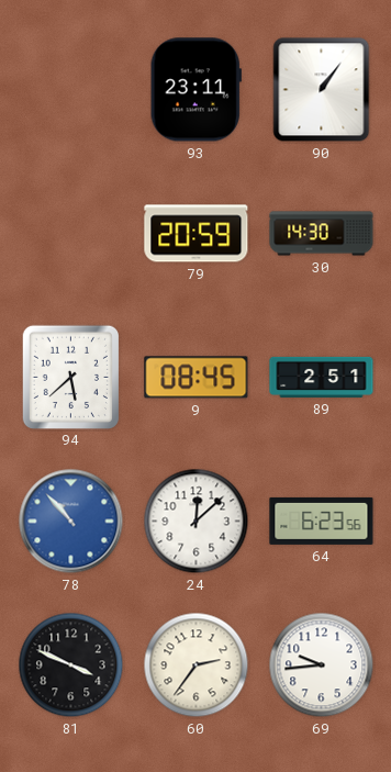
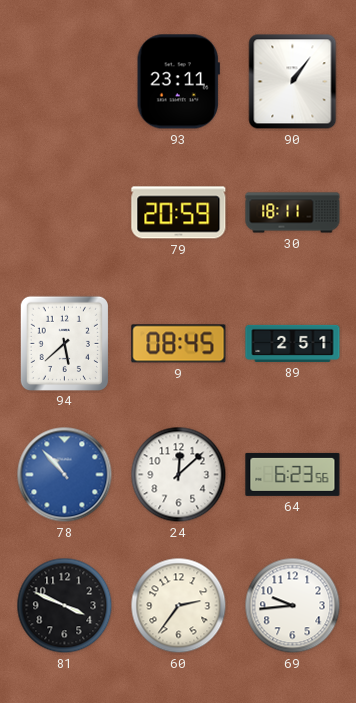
30: 14:30 -> 18:11 (293, 213)
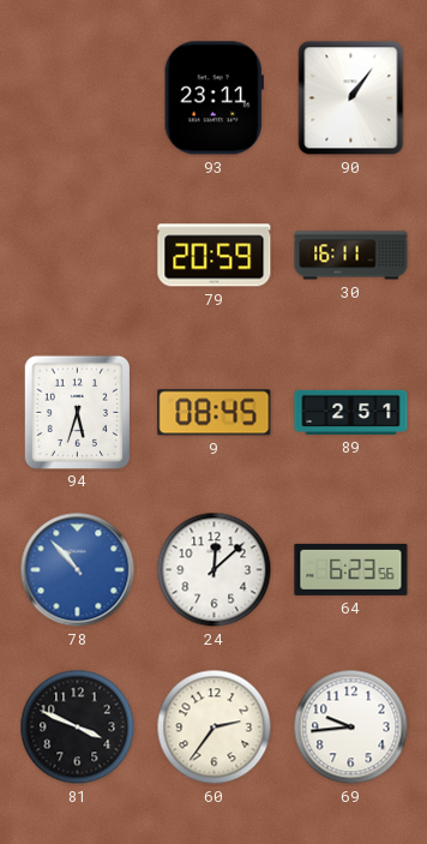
30: 18:11 -> 16:11 (351, 256)
94: 5:38 -> 5:33 (77, 412)
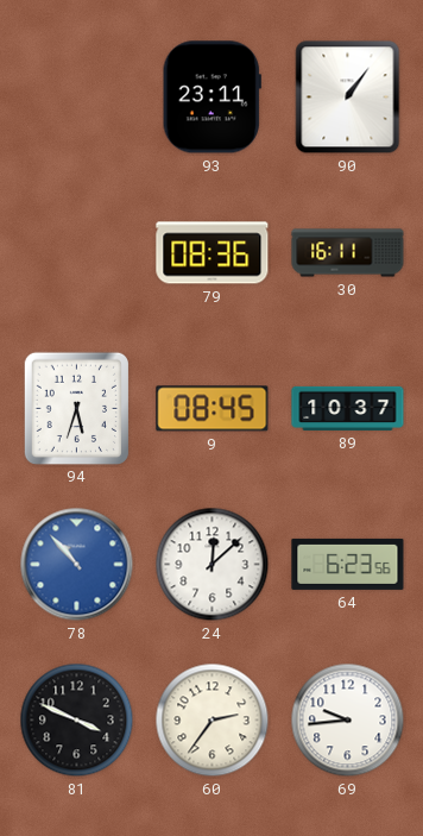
79: 20:59 -> 08:36 (213, 253)
89: 2:51 -> 10:37 (348, 408)
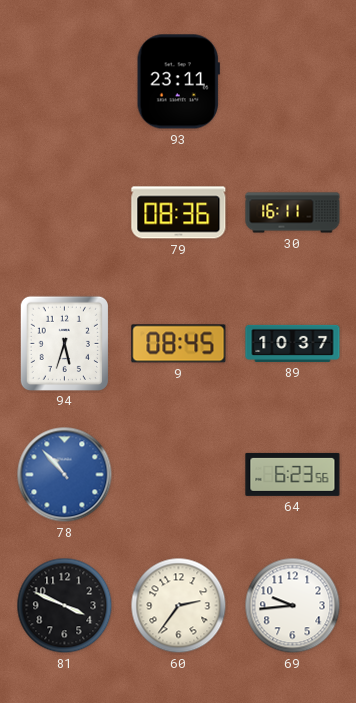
90: 1:06 -> none (348, 98)
24: 12:08 -> none (213, 565)
